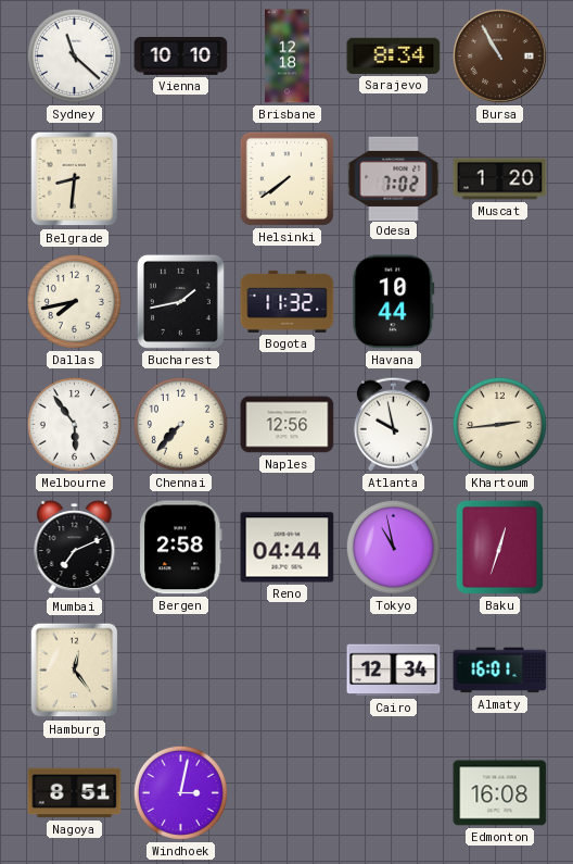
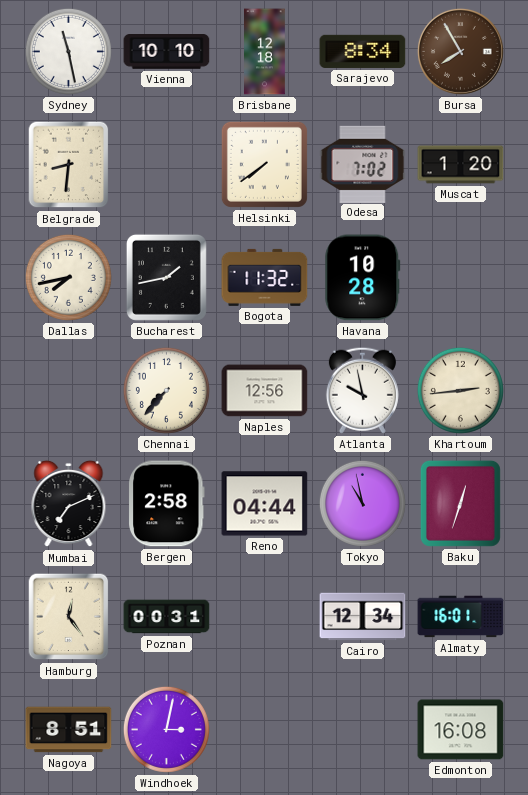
Sydney: 11:22 -> 11:28 (68, 51)
Bursa: 10:55 -> 7:55 (460, 51)
Havana: 10:44 -> 10:28 (363, 278)
Melbourne: 5:54 -> none (74, 424)
Poznan: none -> 00:31 (167, 617)
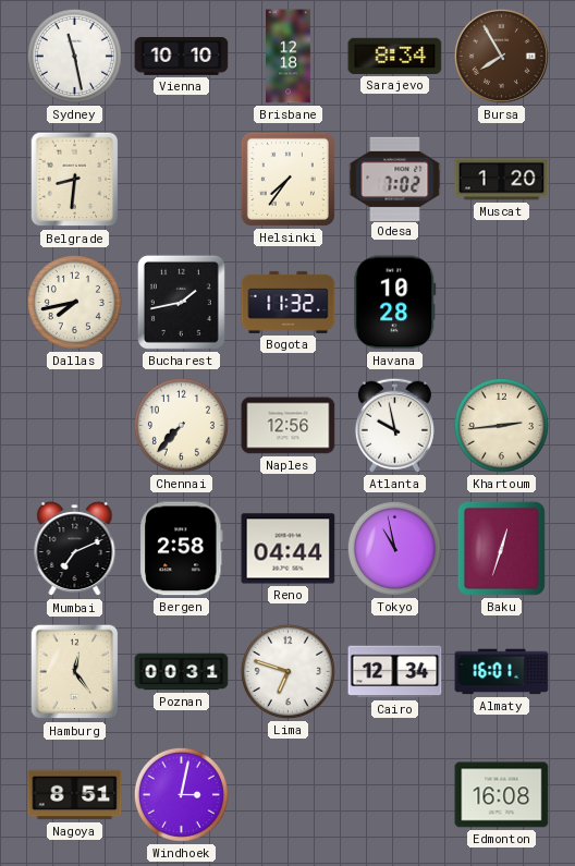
Helsinki: 7:39 -> 7:36 (287, 179)
Lima: none -> 6:48 (287, 671)
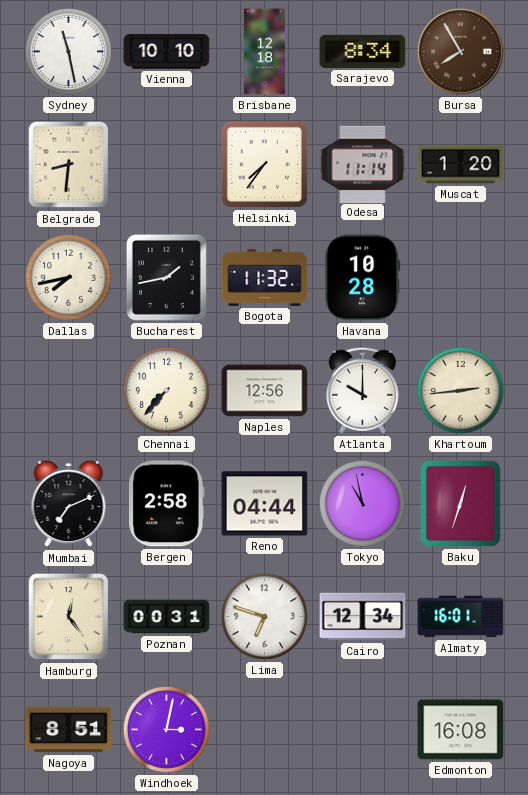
Odesa: 7:02 -> 11:14 (363, 164)
Atlanta: 9:58 -> 10:00 (362, 390)
